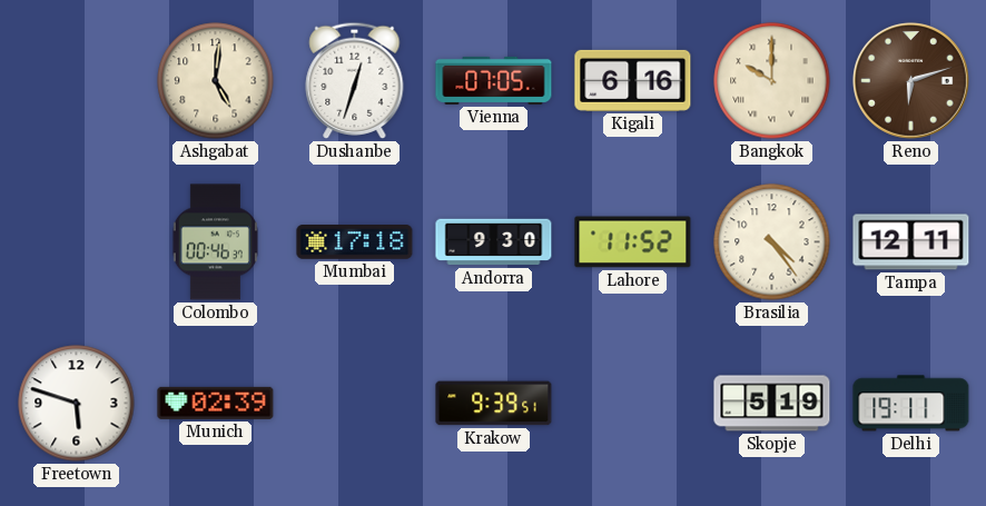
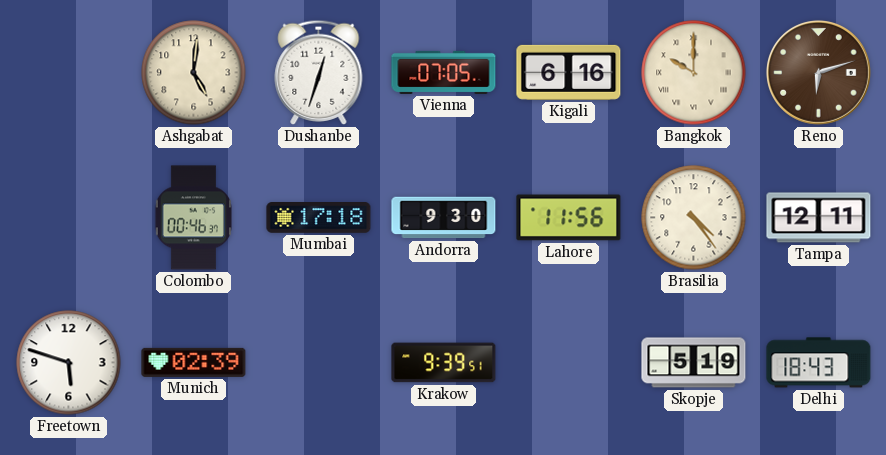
Lahore: 11:52 -> 11:56 (569, 218)
Delhi: 19:11 -> 18:43 (819, 363)
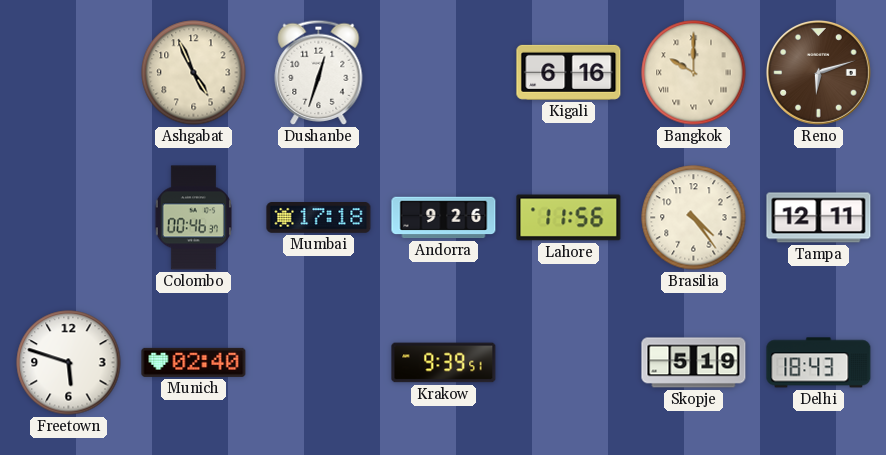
Ashgabat: 5:01 -> 4:56 (194, 73)
Vienna: 07:05 -> none (444, 72)
Andorra: 9:30 -> 9:26 (444, 218)
Munich: 02:39 -> 02:40 (194, 362)
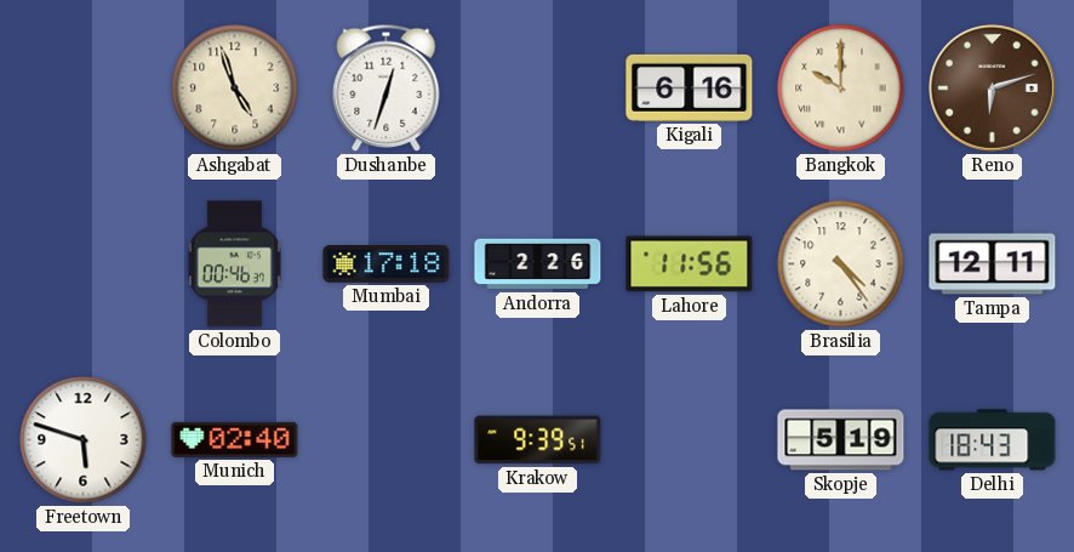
Ashgabat: 4:56 -> 4:57 (235, 89)
Andorra: 9:26 -> 2:26 (538, 264)
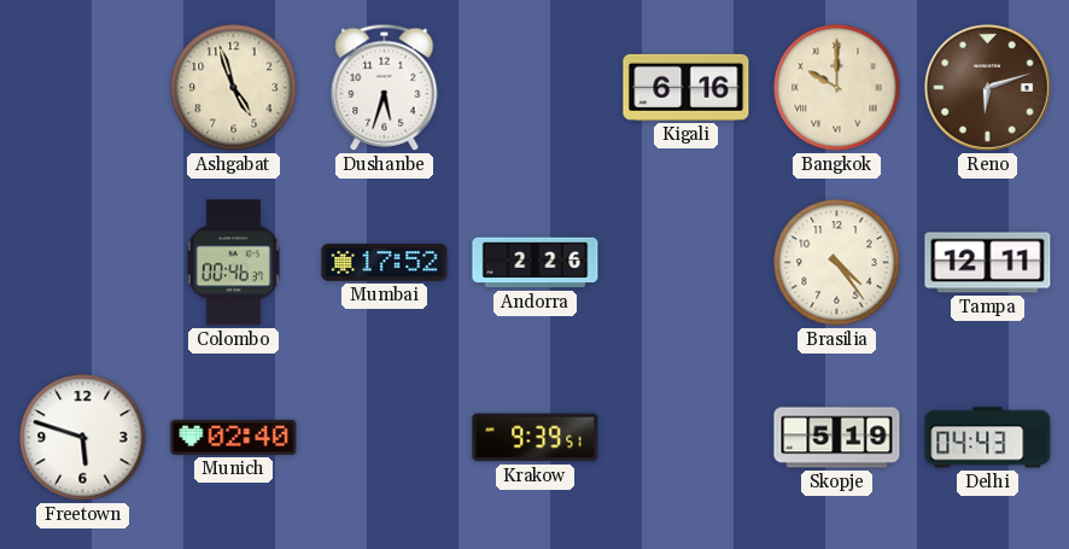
Dushanbe: 12:33 -> 5:33 (385, 87)
Mumbai: 17:18 -> 17:52 (385, 263)
Lahore: 11:56 -> none (690, 264)
Delhi: 18:43 -> 04:43 (988, 438)
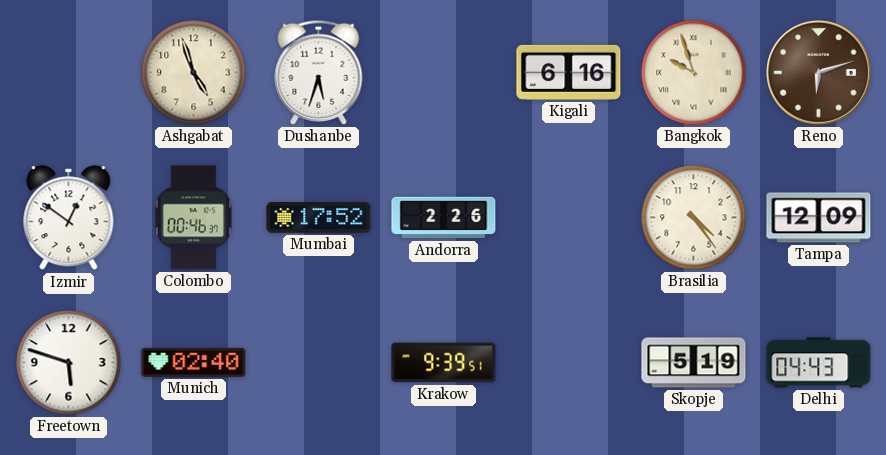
Bangkok: 10:00 -> 9:57 (694, 73)
Izmir: none -> 12:51 (69, 218)
Tampa: 12:11 -> 12:09 (819, 218)
